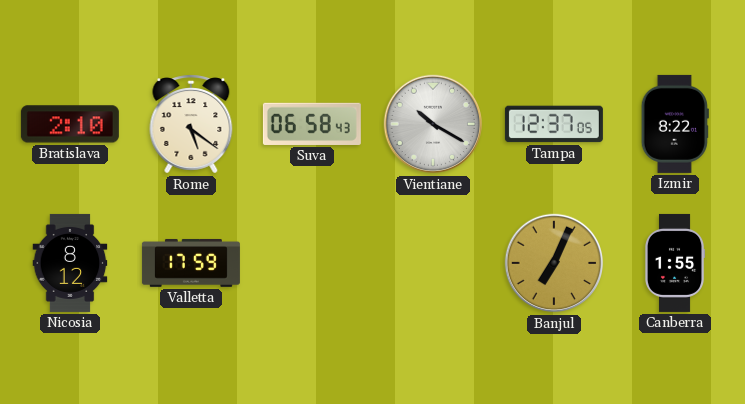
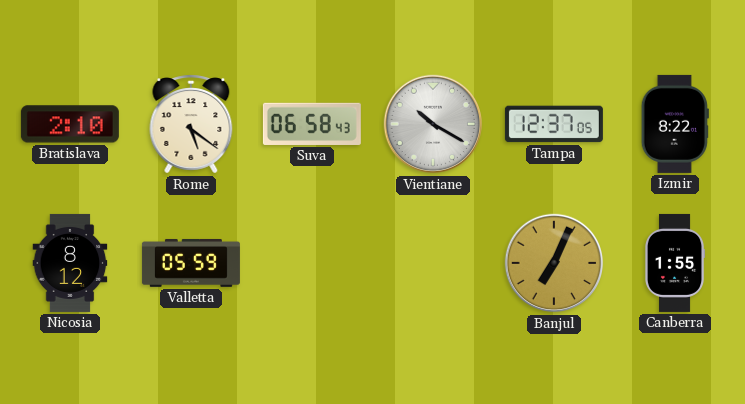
Valletta: 17:59 -> 05:59 (191, 263)
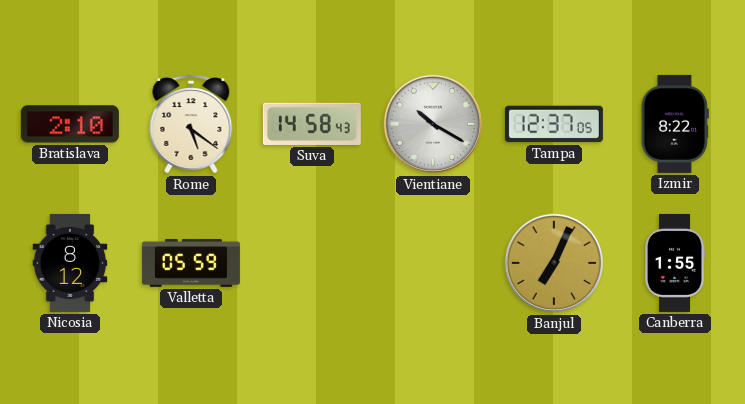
Suva: 06:58 -> 14:58 (312, 124)
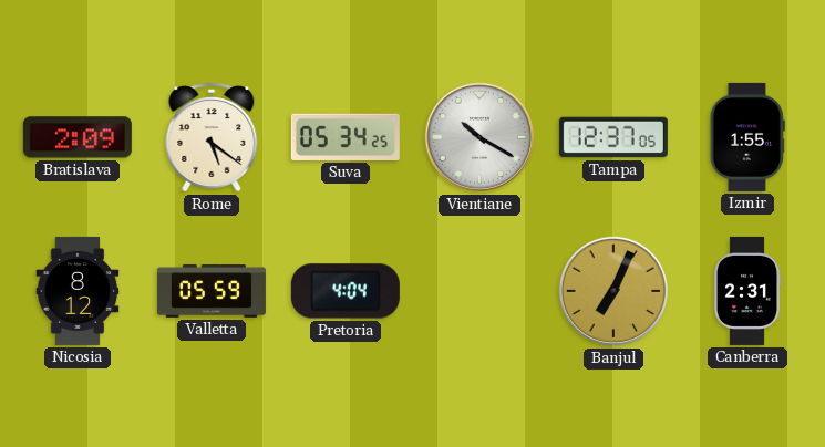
Bratislava: 2:10 -> 2:09 (78, 137)
Suva: 14:58 -> 05:34 (346, 137)
Izmir: 8:22 -> 1:55 (747, 137)
Pretoria: none -> 4:04 (346, 291)
Canberra: 1:55 -> 2:31 (747, 291)
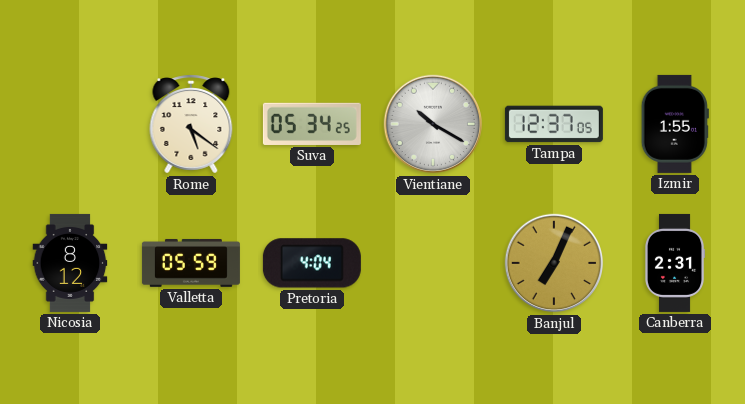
Bratislava: 2:09 -> none (78, 137)
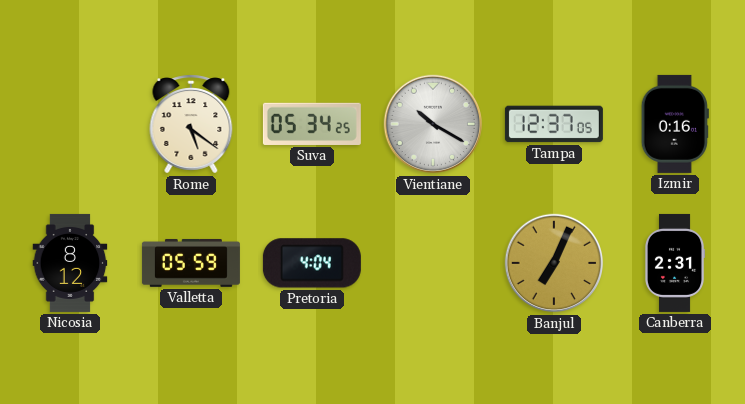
Izmir: 1:55 -> 0:16 (675, 124)
